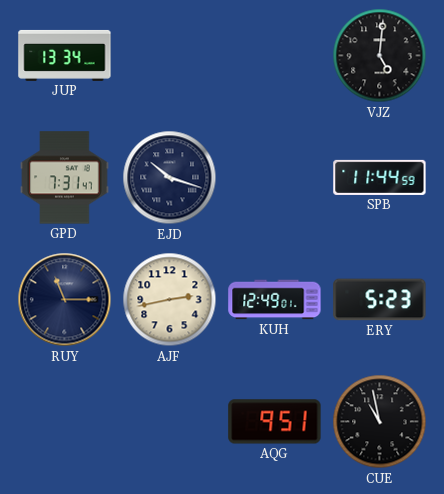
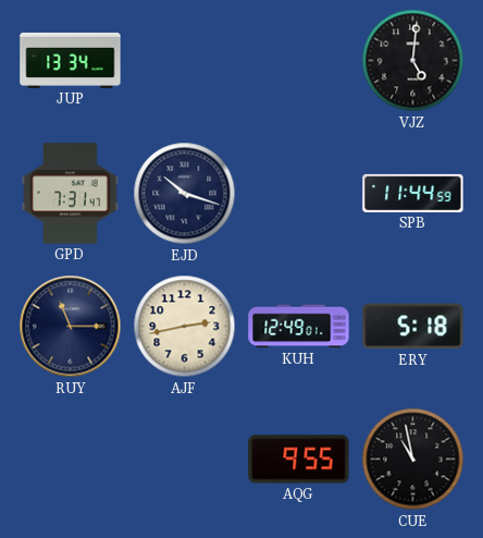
ERY: 5:23 -> 5:18 (413, 327)
AQG: 9:51 -> 9:55 (299, 460)
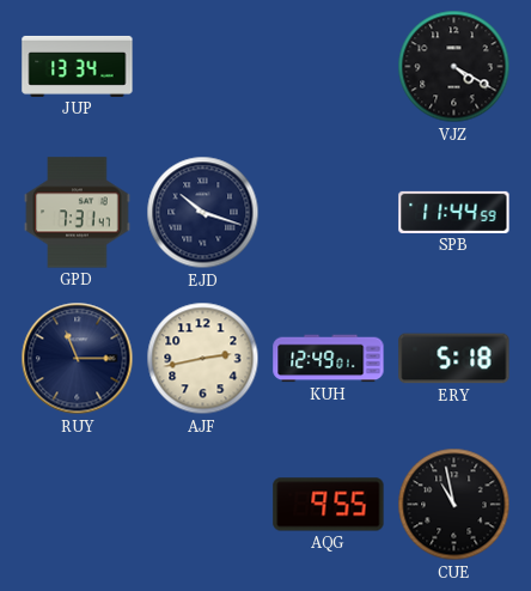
VJZ: 5:01 -> 4:20 (454, 67)
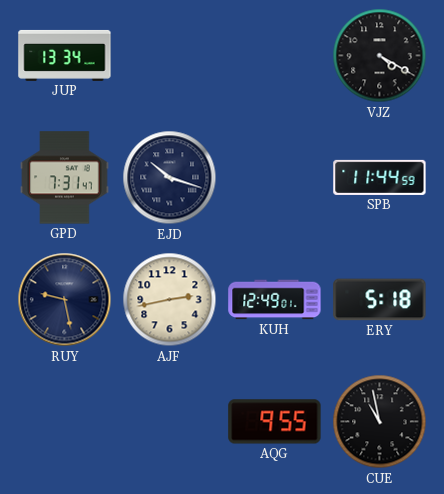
RUY: 11:15 -> 9:28 (65, 300)
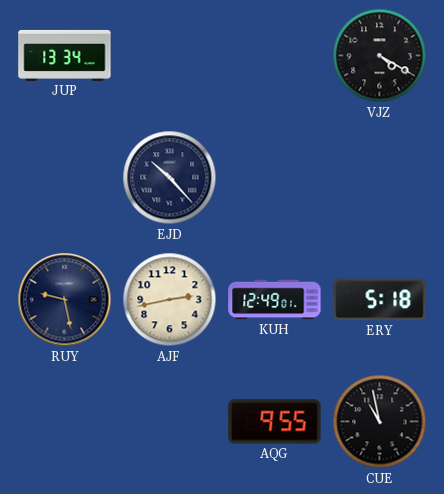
GPD: 7:31 -> none (65, 178)
EJD: 10:18 -> 10:23 (170, 178)
SPB: 11:44 -> none (380, 177)
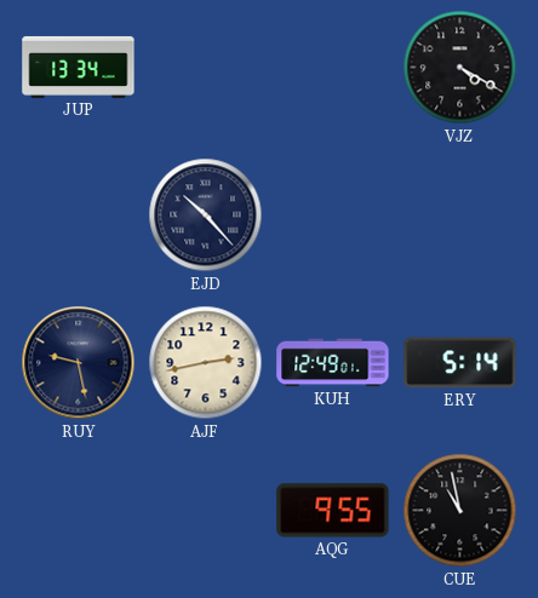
ERY: 5:18 -> 5:14 (460, 363)
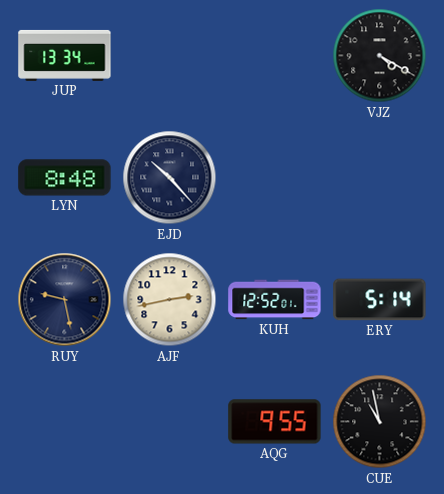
LYN: none -> 8:48 (65, 178)
KUH: 12:49 -> 12:52 (275, 300)
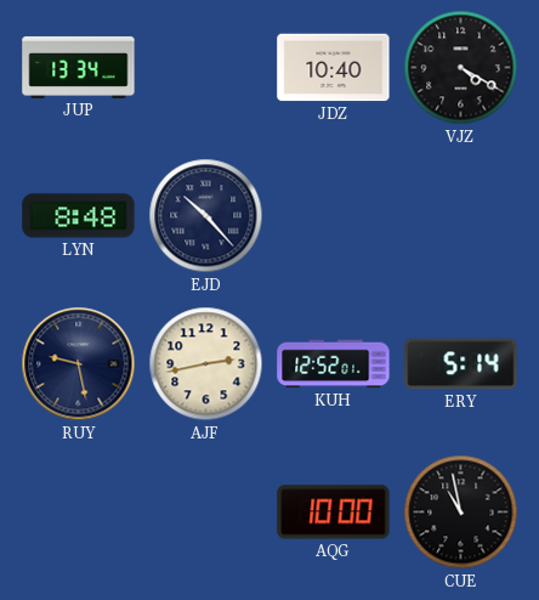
JDZ: none -> 10:40 (334, 68)
AQG: 9:55 -> 10:00 (334, 513)
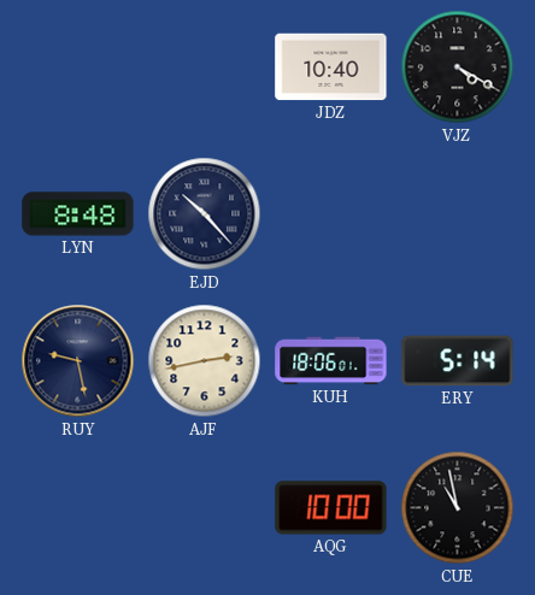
JUP: 13:34 -> none (79, 67)
KUH: 12:52 -> 18:06 (331, 361)
